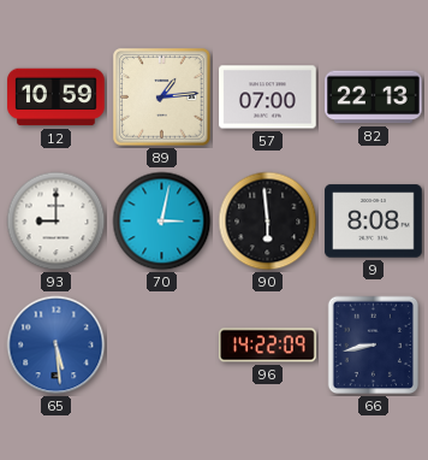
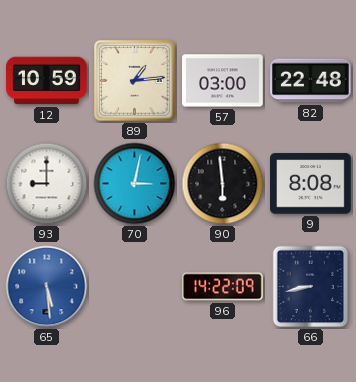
57: 07:00 -> 03:00 (223, 81)
82: 22:13 -> 22:48 (311, 81)
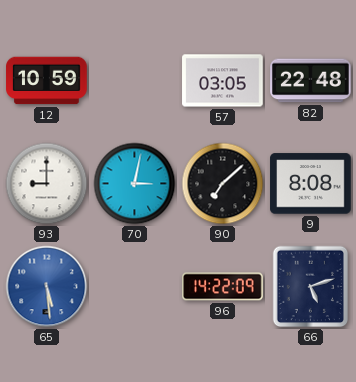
89: 1:14 -> none (135, 81)
57: 03:00 -> 03:05 (223, 81)
90: 5:59 -> 7:08 (223, 184)
66: 8:43 -> 5:12 (311, 287)
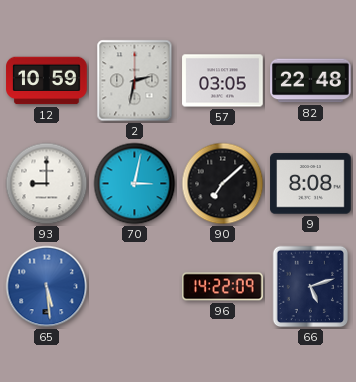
2: none -> 2:32 (135, 81)
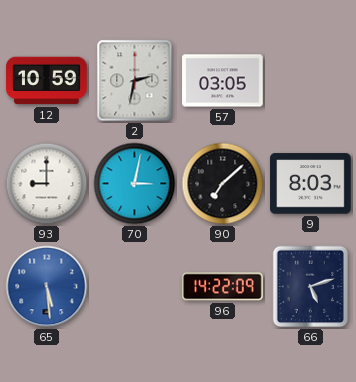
82: 22:48 -> none (311, 81)
9: 8:08 -> 8:03 (311, 184)
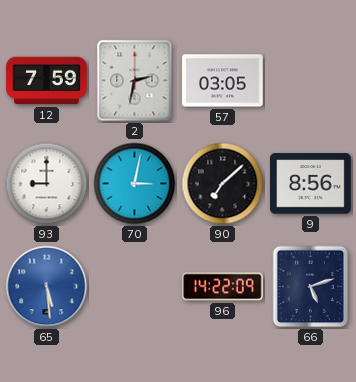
12: 10:59 -> 7:59 (47, 81)
9: 8:03 -> 8:56 (311, 184)
